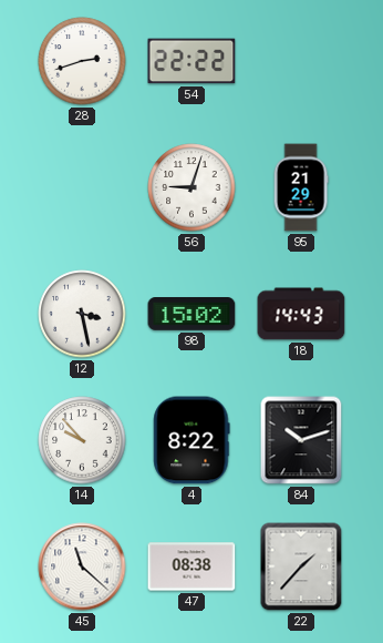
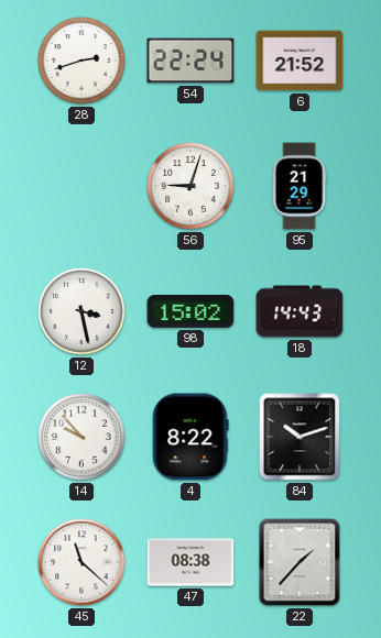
54: 22:22 -> 22:24 (190, 61)
6: none -> 21:52 (300, 61)
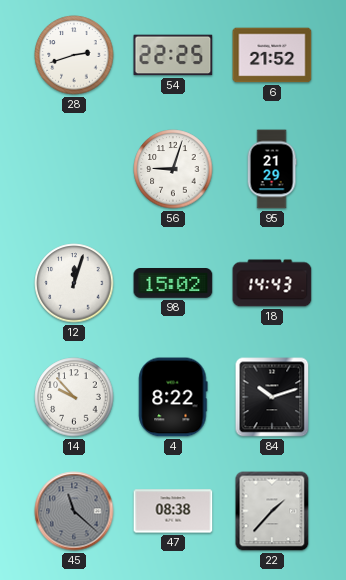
54: 22:24 -> 22:25 (173, 55)
12: 3:28 -> 12:03 (74, 283)
45 dial: white -> grey (74, 511)
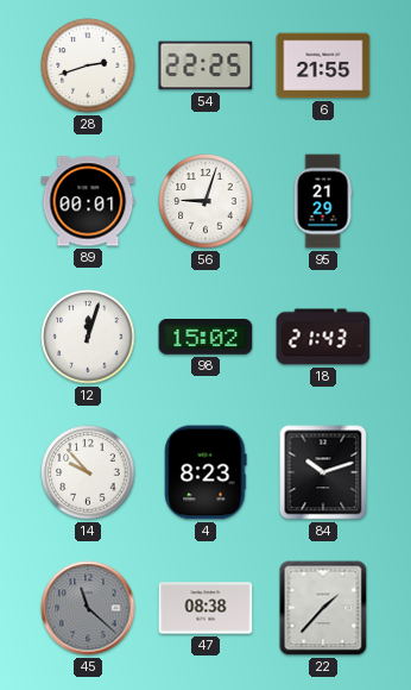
6: 21:52 -> 21:55 (323, 65)
89: none -> 00:01 (88, 201)
18: 14:43 -> 21:43 (323, 337)
4: 8:22 -> 8:23 (205, 472)
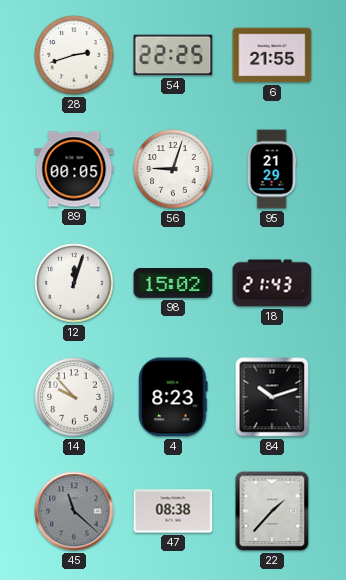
89: 00:01 -> 00:05 (74, 169)
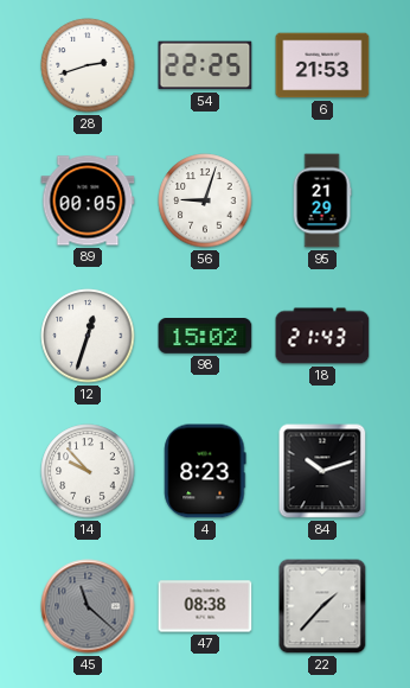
6: 21:55 -> 21:53 (322, 65)
12: 12:03 -> 12:33 (88, 336)
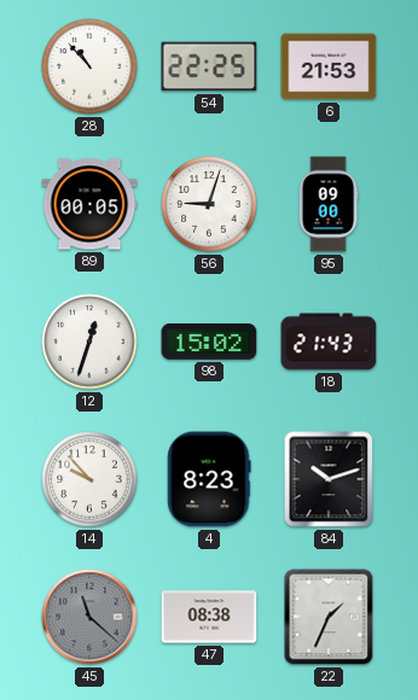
28: 2:42 -> 10:53 (89, 66)
95: 21:29 -> 09:00 (329, 204)
22: 1:37 -> 1:34 (329, 617)
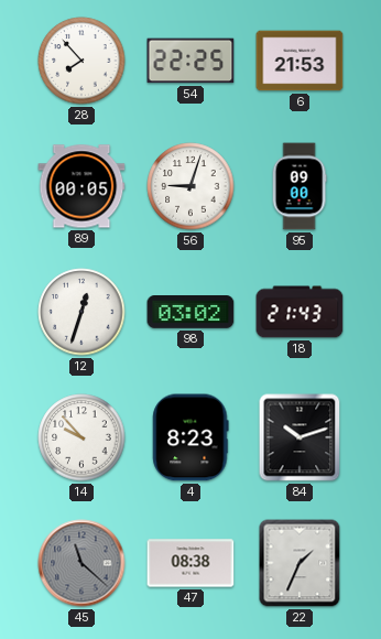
28: 10:53 -> 7:53 (81, 61)
98: 15:02 -> 03:02 (190, 313)
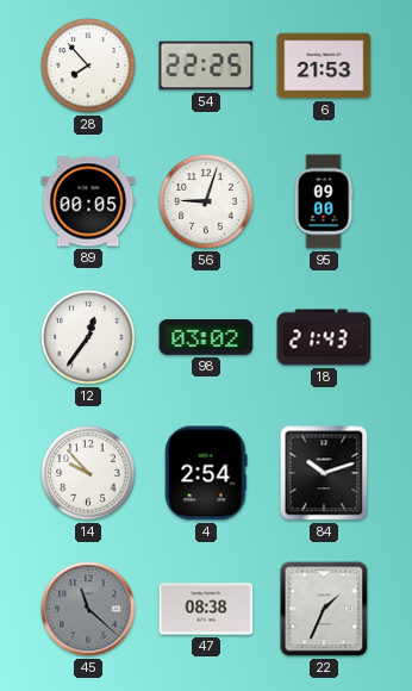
12: 12:33 -> 12:36 (88, 337)
4: 8:23 -> 2:54 (206, 473)
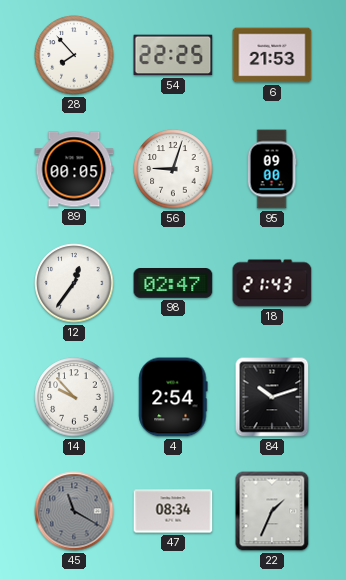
98: 03:02 -> 02:47 (173, 284)
45: 11:22 -> 11:20 (74, 511)
47: 08:38 -> 08:34 (173, 511)
